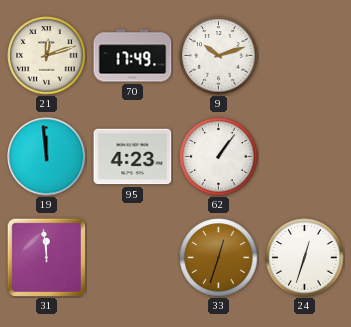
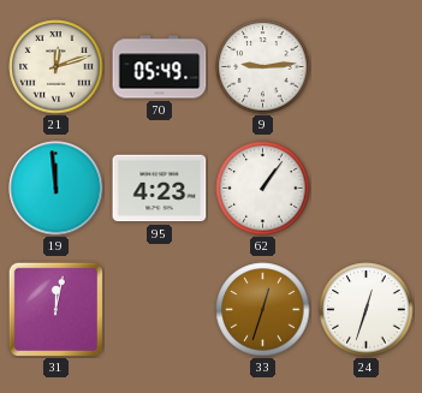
70: 17:49 -> 05:49 (160, 67)
9: 10:12 -> 9:14 (263, 67)
31: 11:59 -> 12:02 (55, 309)
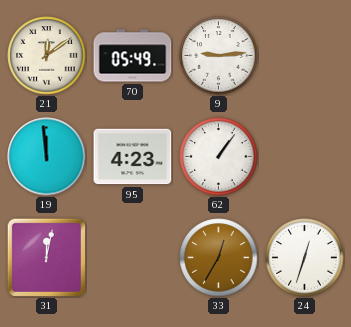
21: 12:12 -> 12:09 (47, 56)
33: 12:33 -> 12:35 (219, 258)
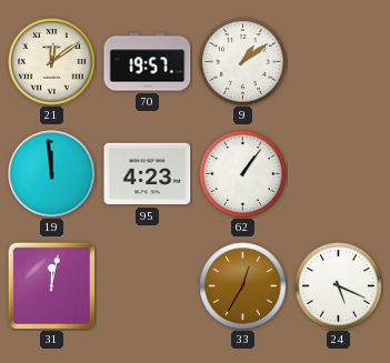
70: 05:49 -> 19:57 (148, 62)
9: 9:14 -> 1:09 (243, 62)
24: 12:33 -> 5:19 (339, 286)
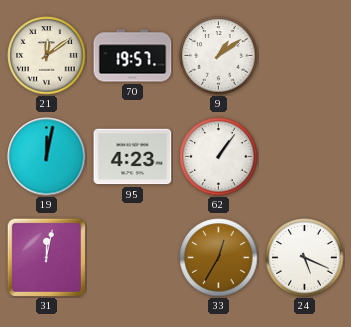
19: 11:59 -> 12:02 (47, 157)
